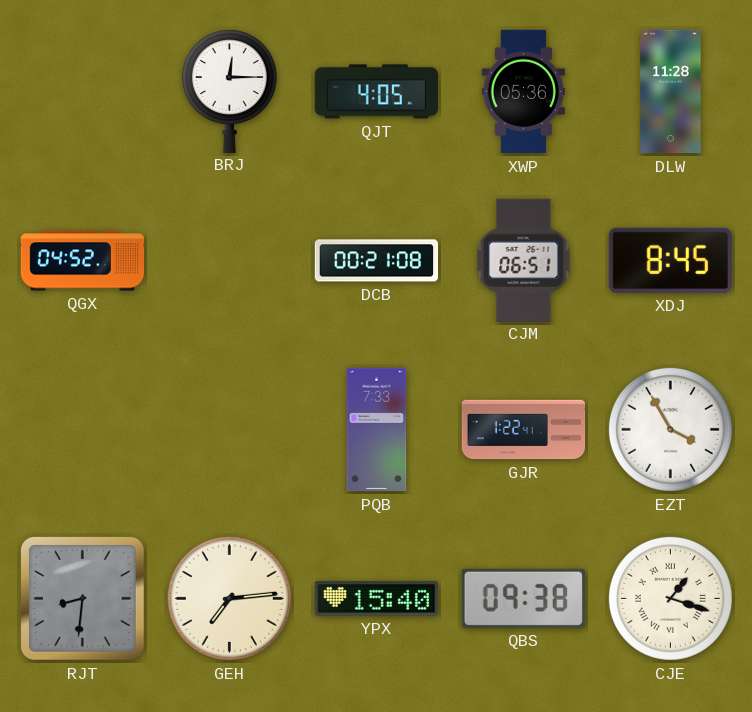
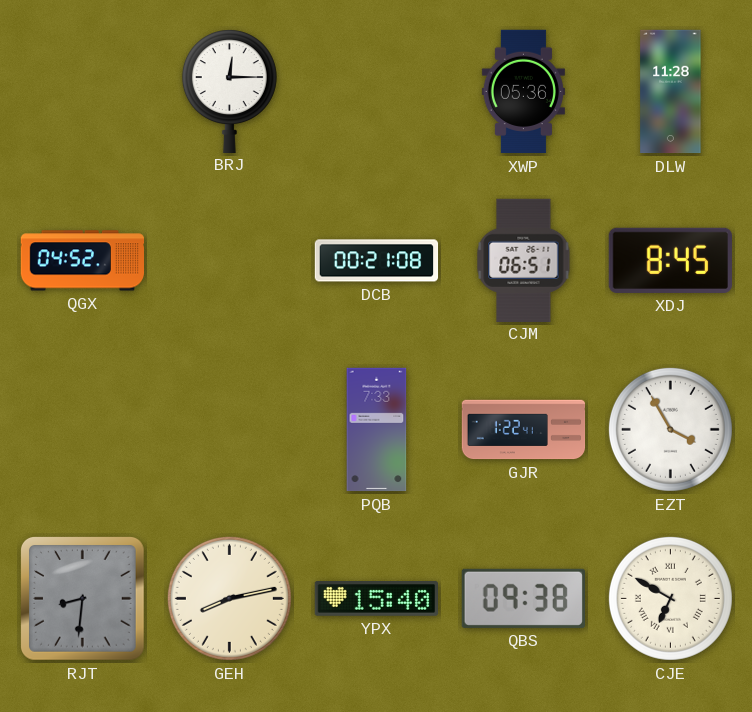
QJT: 4:05 -> none (376, 92)
GEH: 7:14 -> 8:13 (229, 598)
CJE: 1:18 -> 6:50 (670, 598)
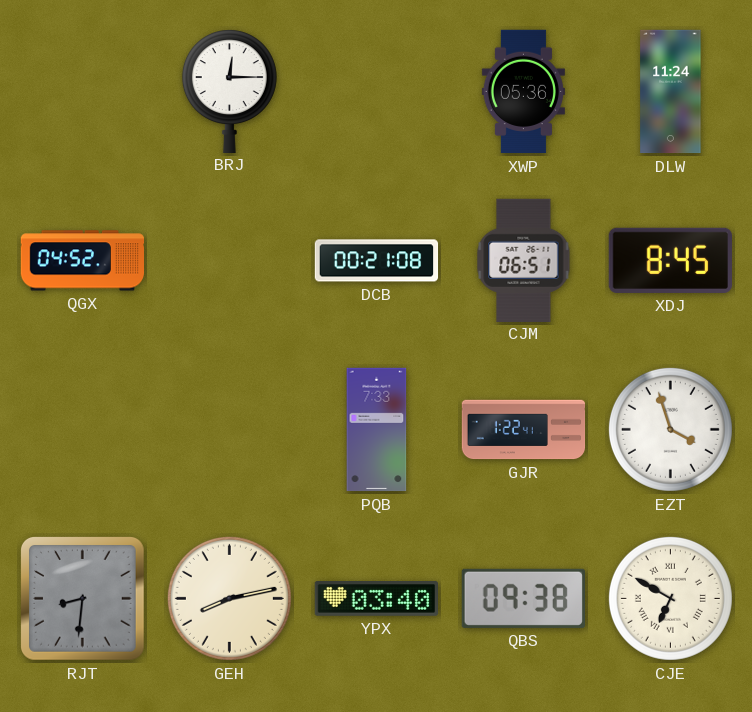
DLW: 11:28 -> 11:24 (671, 92)
EZT: 3:55 -> 3:57 (670, 429)
YPX: 15:40 -> 03:40 (376, 599)
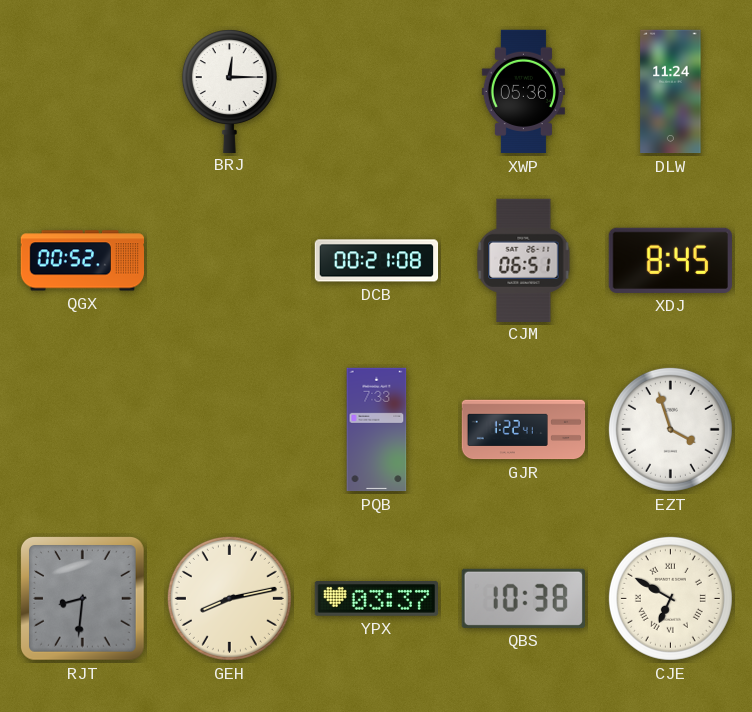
QGX: 04:52 -> 00:52 (82, 261)
YPX: 03:40 -> 03:37 (376, 599)
QBS: 09:38 -> 10:38 (523, 598)
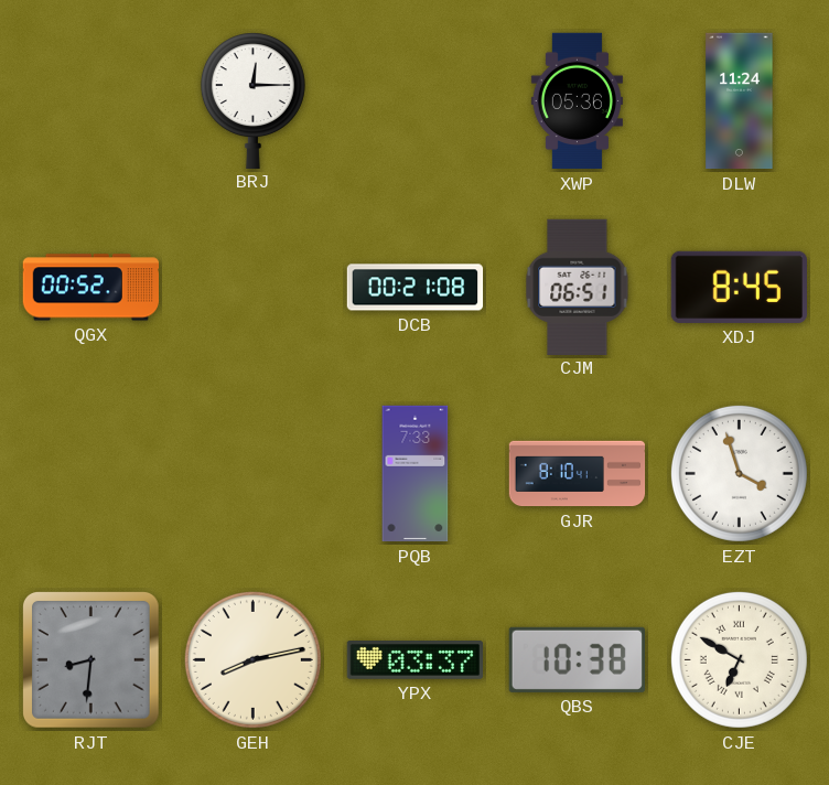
GJR: 1:22 -> 8:10 (578, 474)
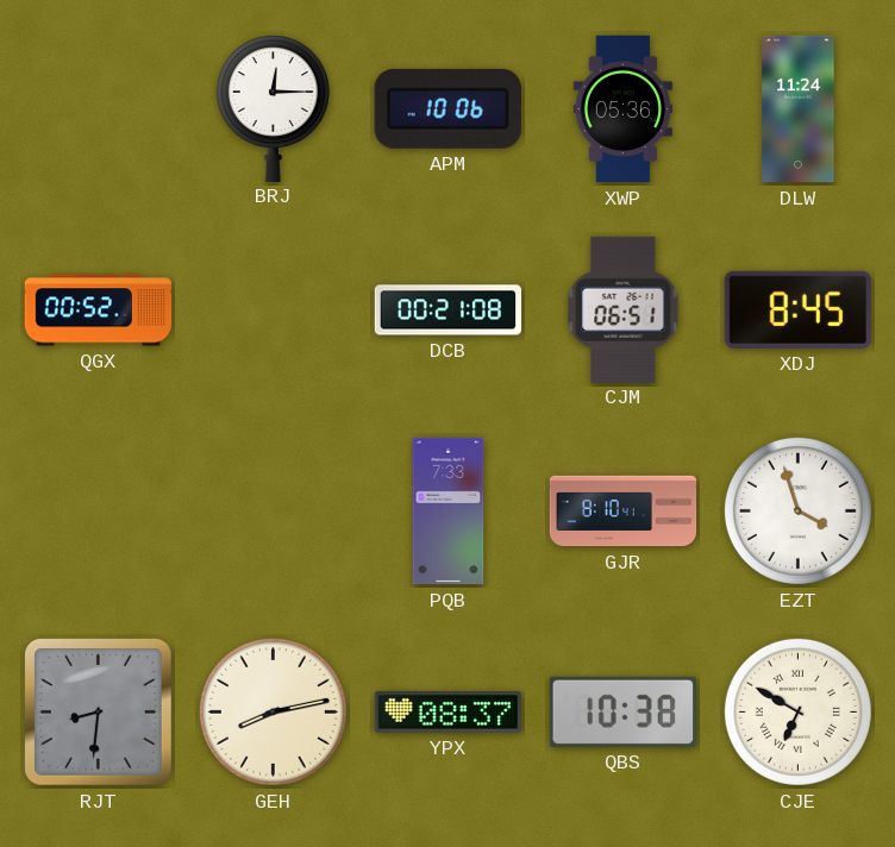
APM: none -> 10:06 (447, 108)
YPX: 03:37 -> 08:37 (447, 713)
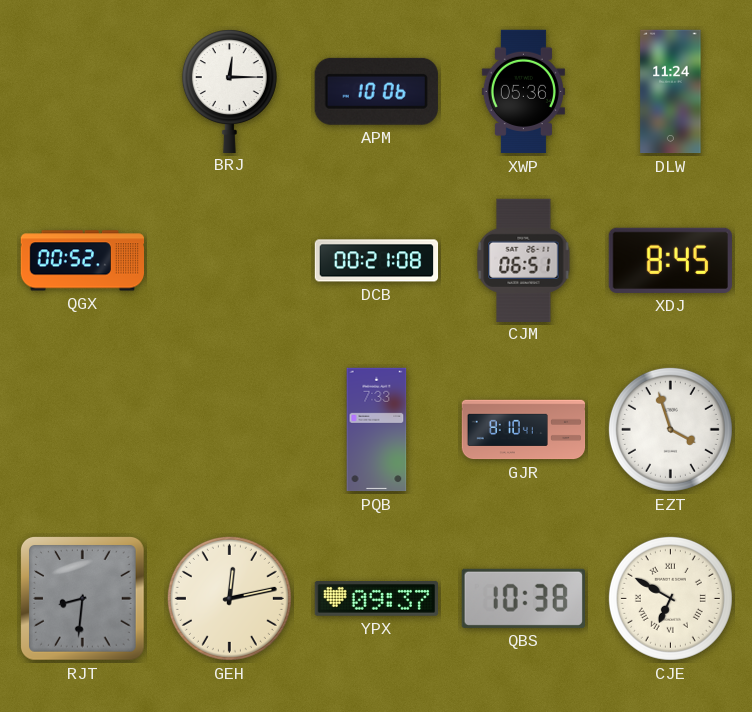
GEH: 8:13 -> 12:13 (229, 598)
YPX: 08:37 -> 09:37 (376, 599)
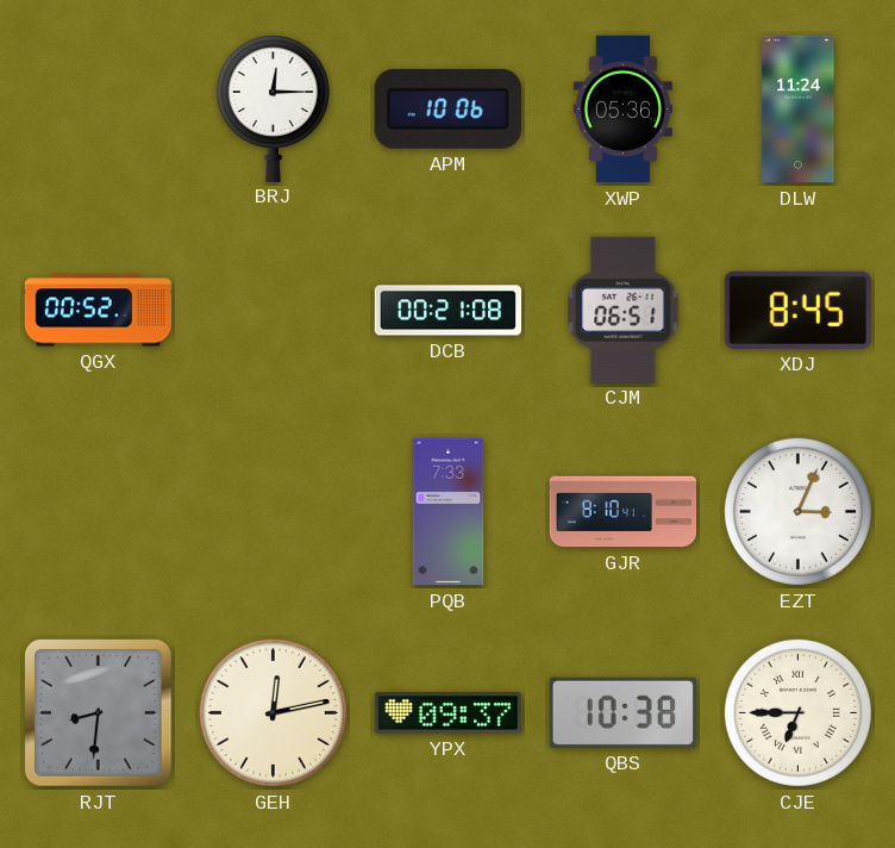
EZT: 3:57 -> 3:04 (797, 511)
CJE: 6:50 -> 6:45 (797, 712)
